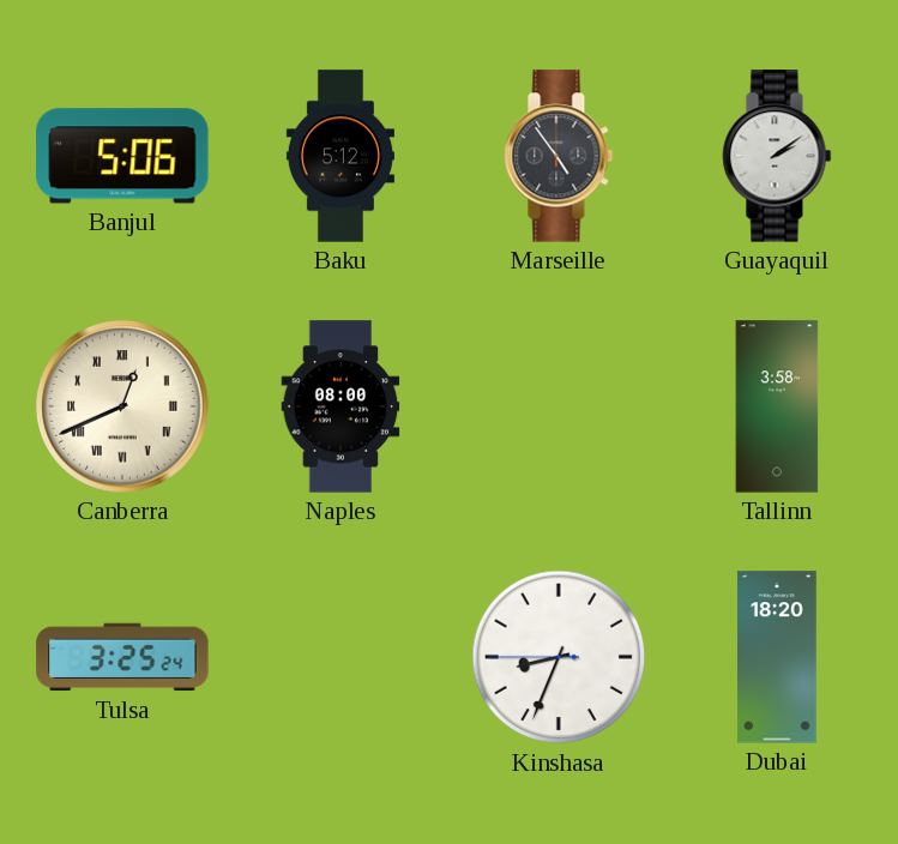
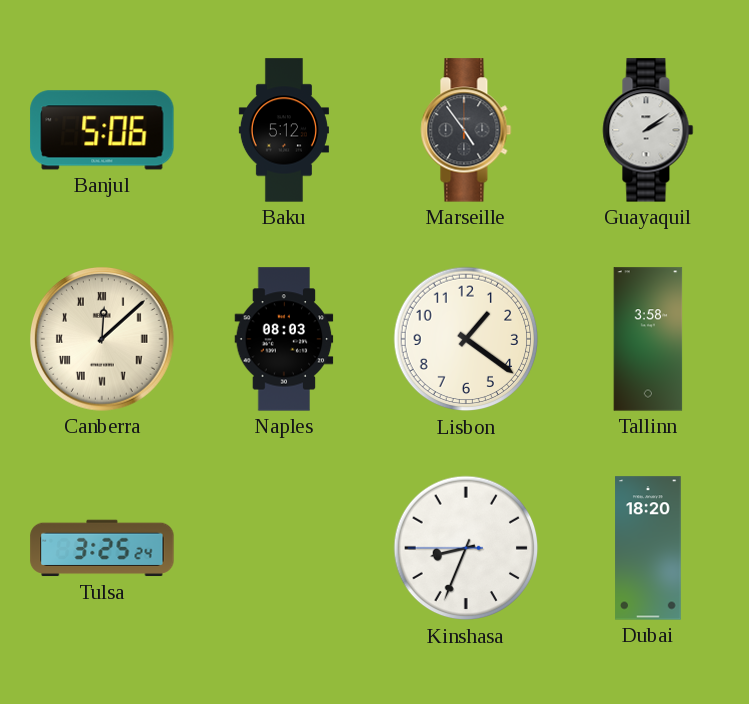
Canberra: 12:41 -> 12:08 (103, 340)
Naples: 08:00 -> 08:03 (284, 339)
Lisbon: none -> 1:21 (466, 339)
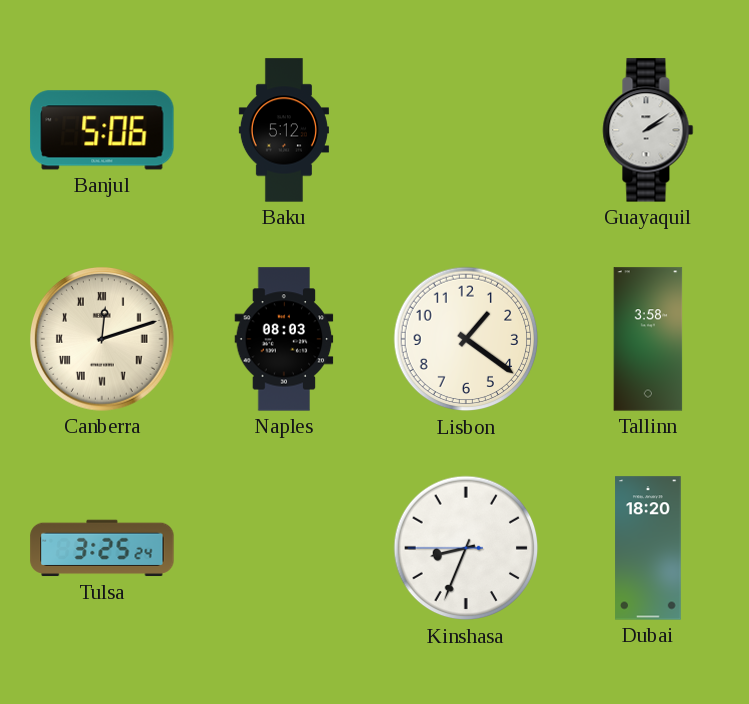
Marseille: 4:54 -> none (466, 130)
Canberra: 12:08 -> 12:12 (103, 340)
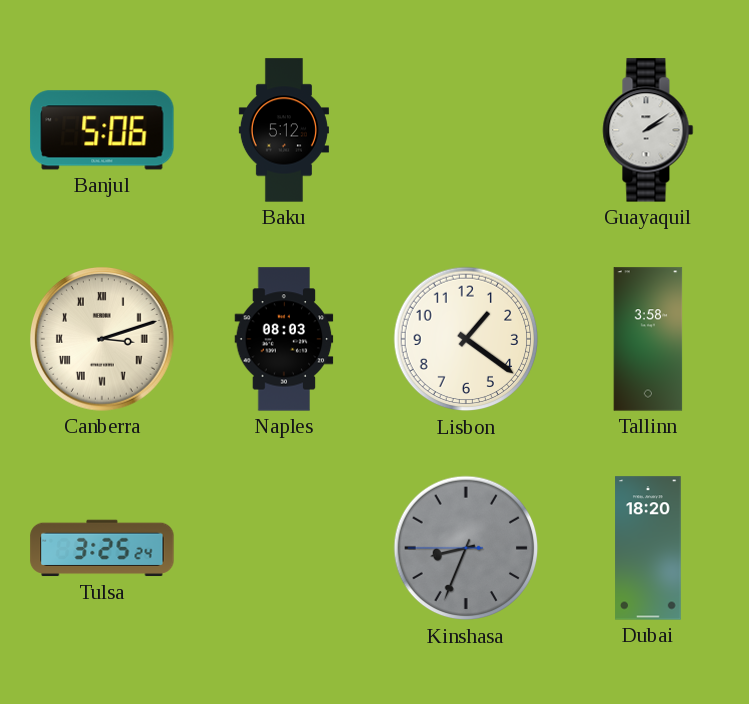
Canberra: 12:12 -> 3:12 (103, 340)
Kinshasa dial: white -> grey (466, 548)
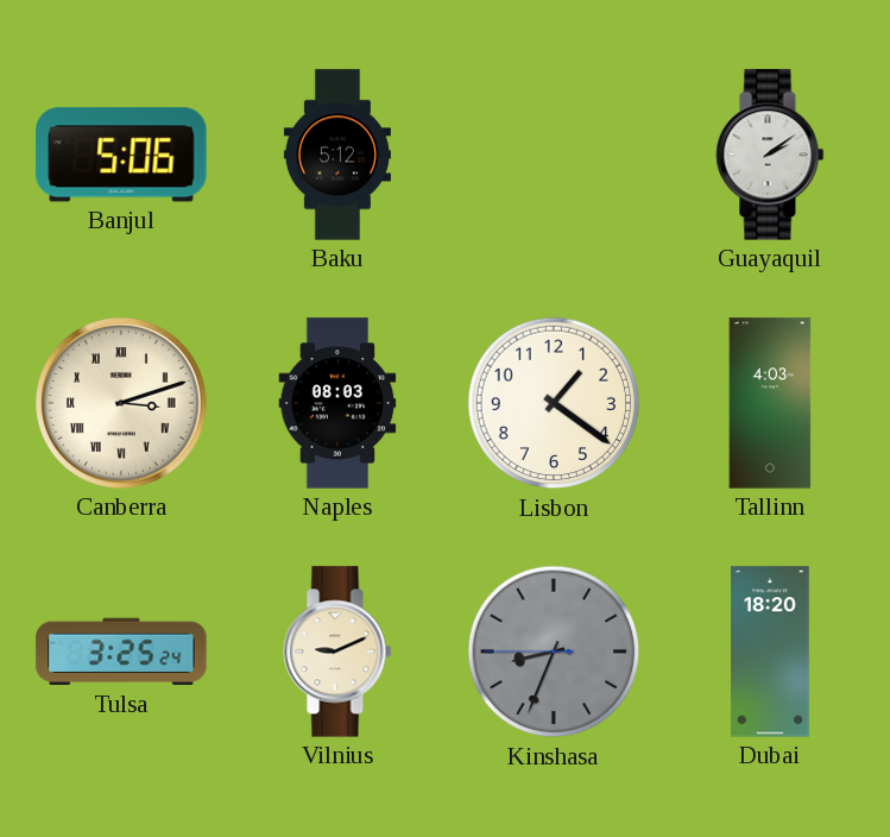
Tallinn: 3:58 -> 4:03 (770, 403)
Vilnius: none -> 9:11 (337, 652)
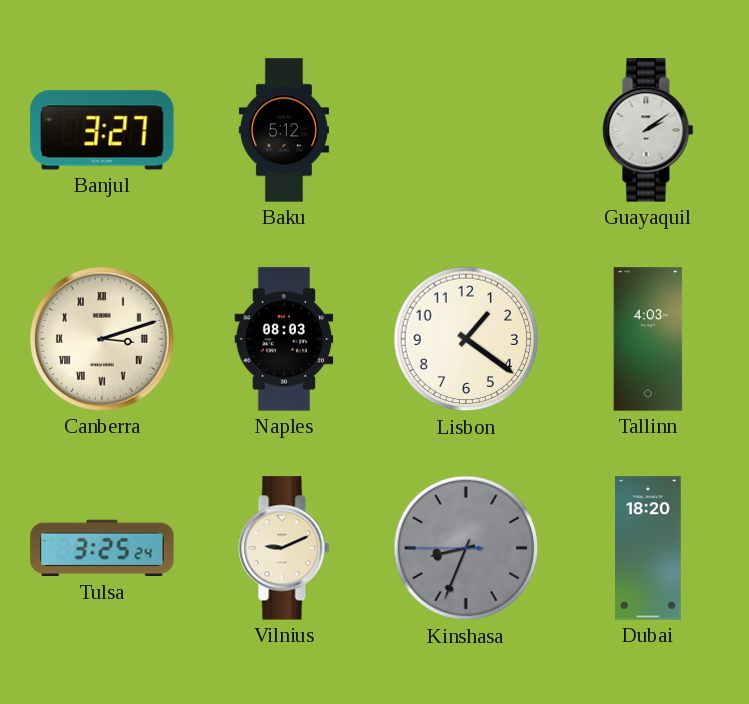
Banjul: 5:06 -> 3:27 (102, 130)
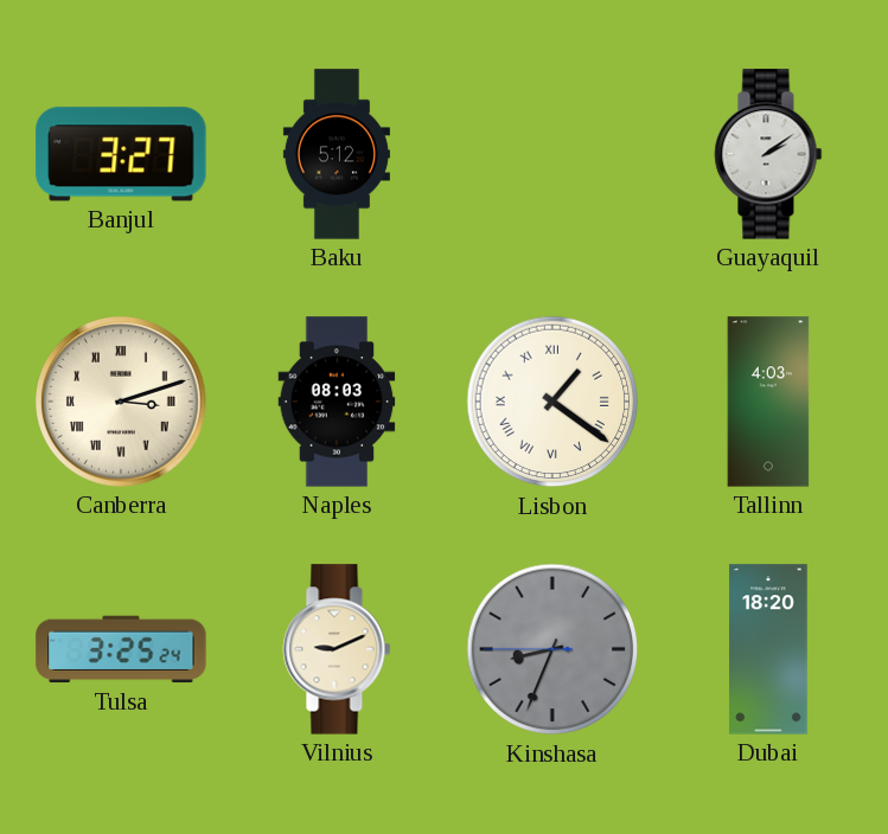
Lisbon numerals: Arabic -> Roman (552, 402)
